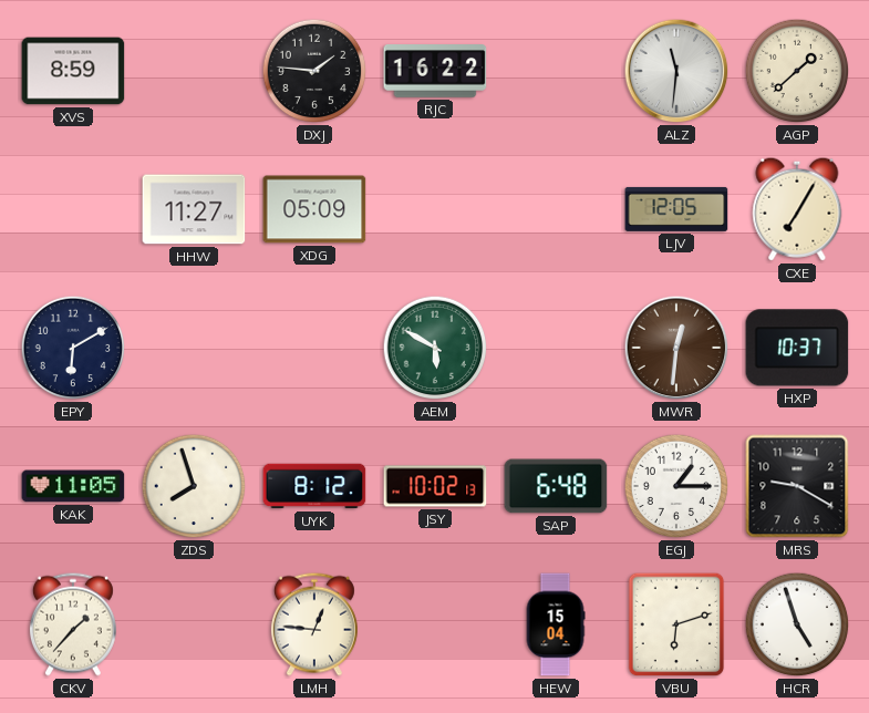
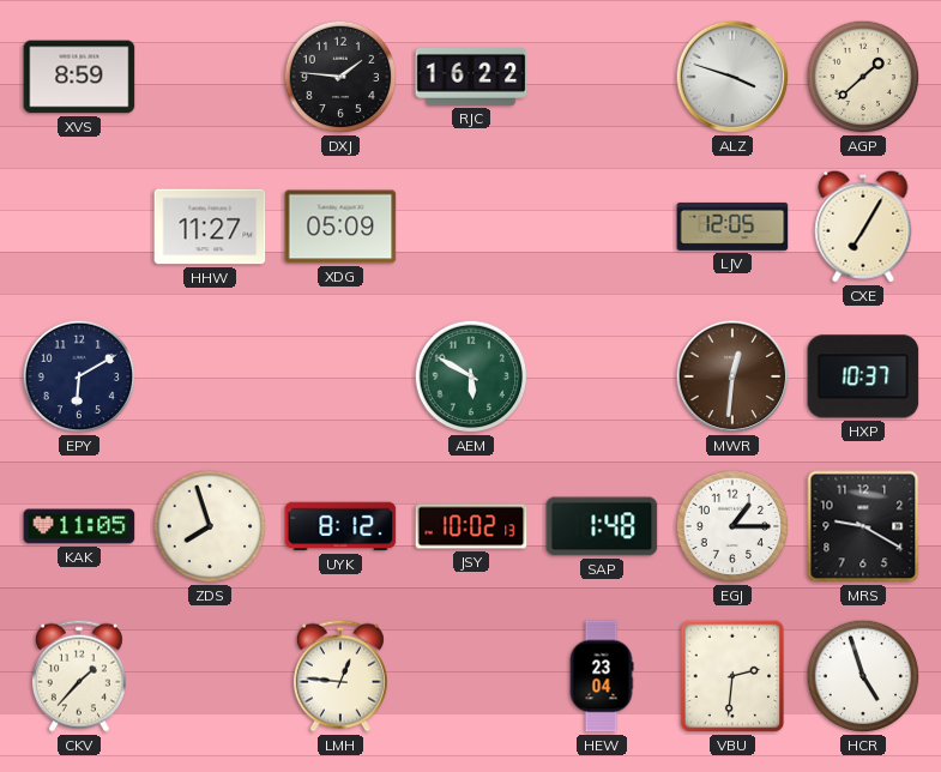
ALZ: 11:31 -> 3:48 (732, 77)
SAP: 6:48 -> 1:48 (602, 526)
HEW: 15:04 -> 23:04 (602, 676)
VBU: 6:12 -> 2:31 (732, 676)
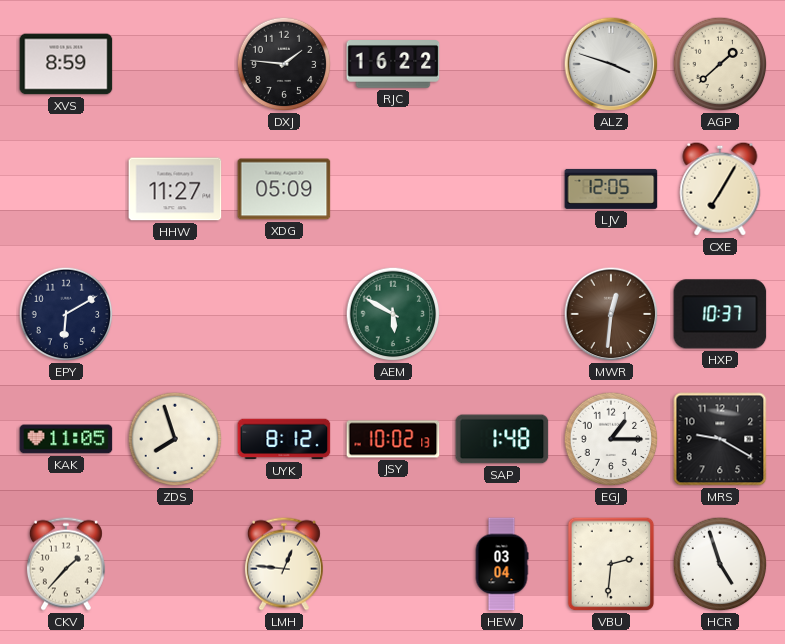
HEW: 23:04 -> 03:04 (502, 564)
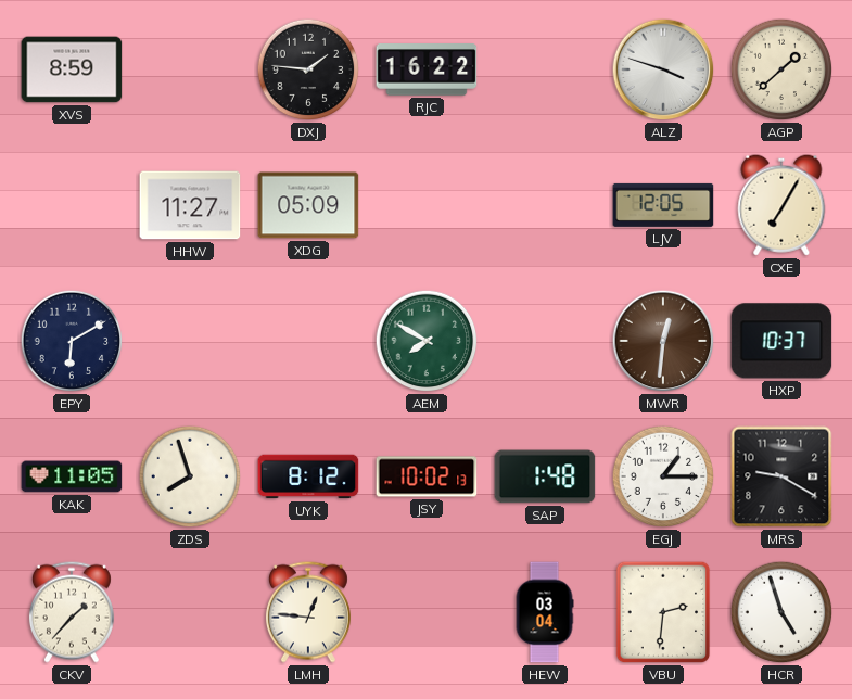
AEM: 5:50 -> 7:50 (427, 341)
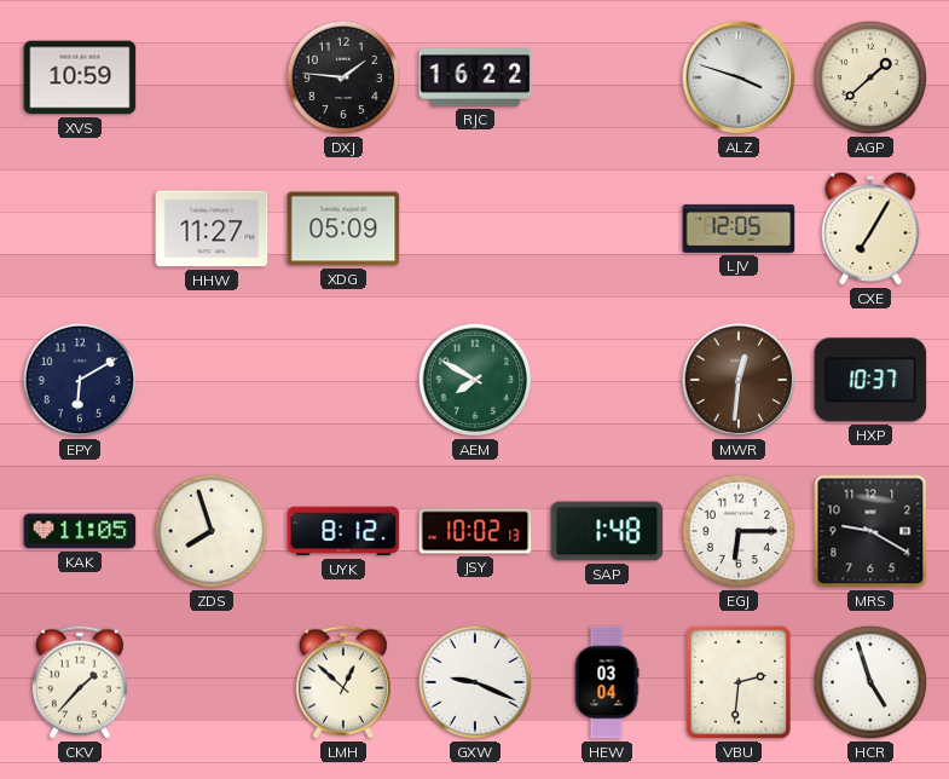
XVS: 8:59 -> 10:59 (80, 77)
EGJ: 1:15 -> 6:15 (739, 531)
LMH: 12:46 -> 12:52 (343, 682)
GXW: none -> 9:19 (475, 682)
